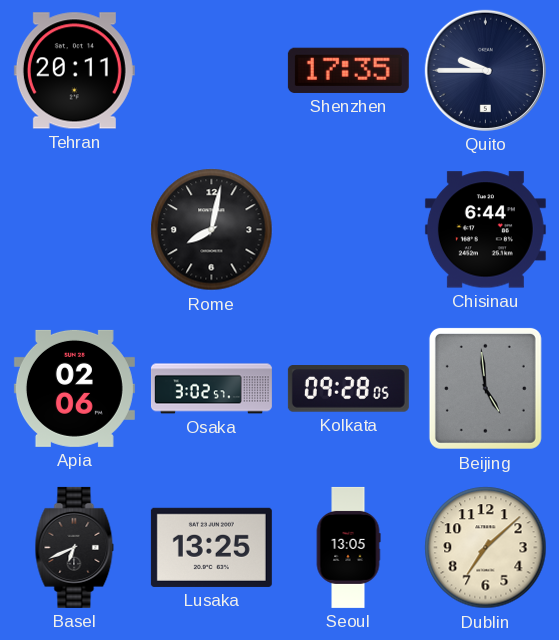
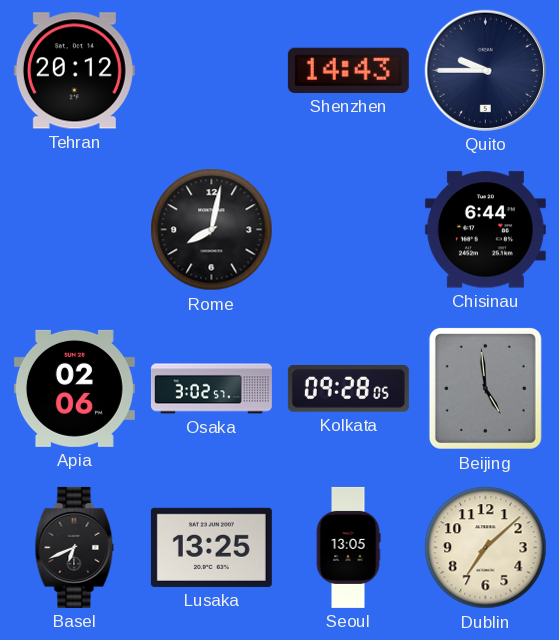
Tehran: 20:11 -> 20:12 (74, 71)
Shenzhen: 17:35 -> 14:43 (348, 70)
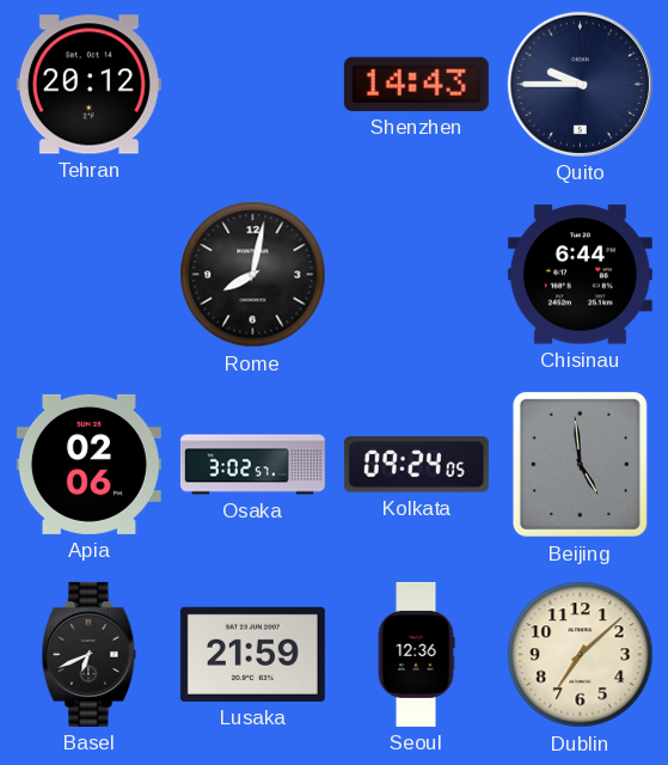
Kolkata: 09:28 -> 09:24 (416, 465)
Lusaka: 13:25 -> 21:59 (252, 654)
Seoul: 13:05 -> 12:36 (416, 654)
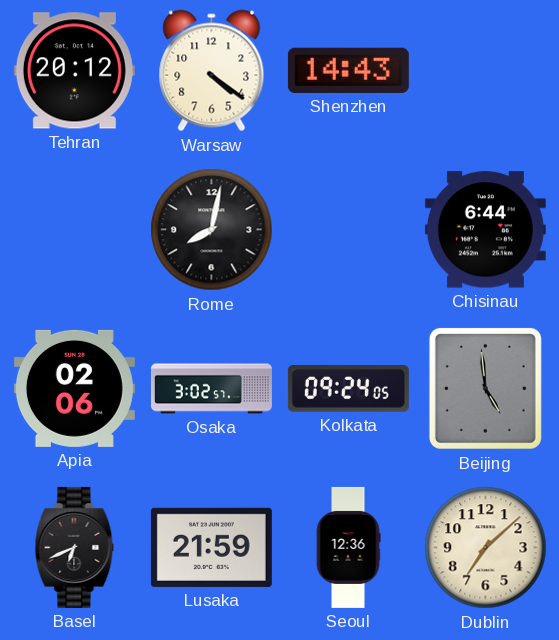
Warsaw: none -> 4:21 (212, 71)
Quito: 9:45 -> none (580, 84)
